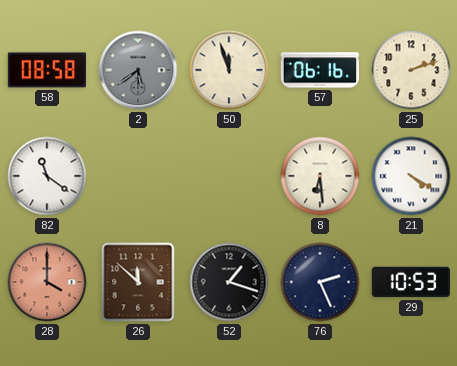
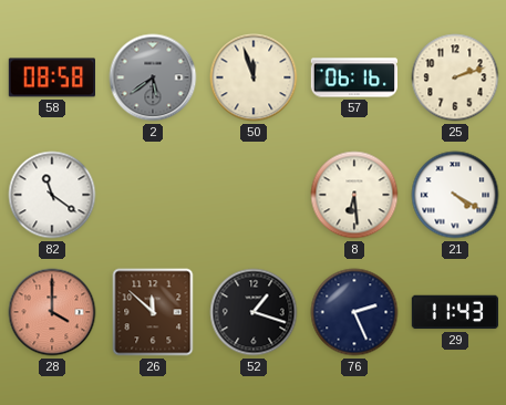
29: 10:53 -> 11:43 (454, 312)
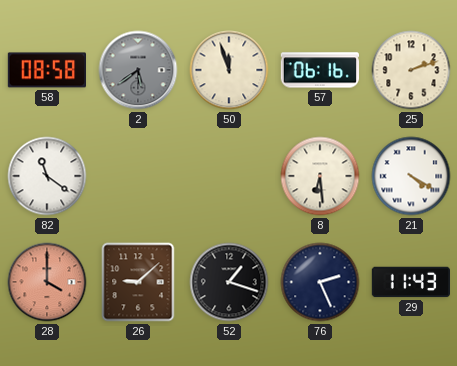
26: 11:52 -> 9:08 (138, 282)
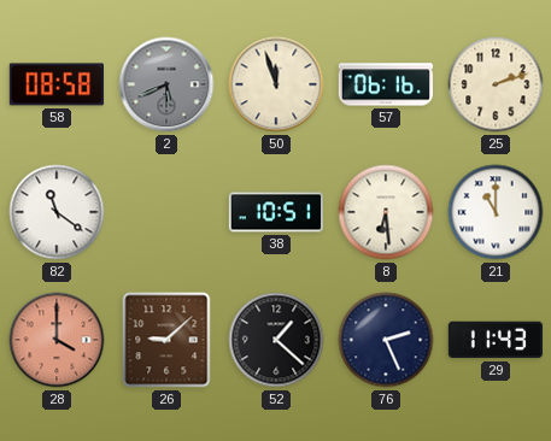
2: 5:39 -> 5:41 (166, 84)
38: none -> 10:51 (275, 212)
21: 4:20 -> 11:00 (496, 212)
52: 1:18 -> 1:22 (276, 340)
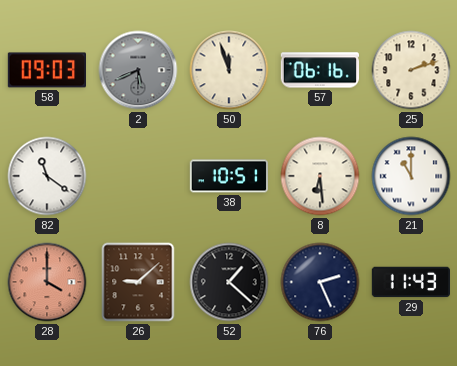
58: 08:58 -> 09:03 (46, 70)
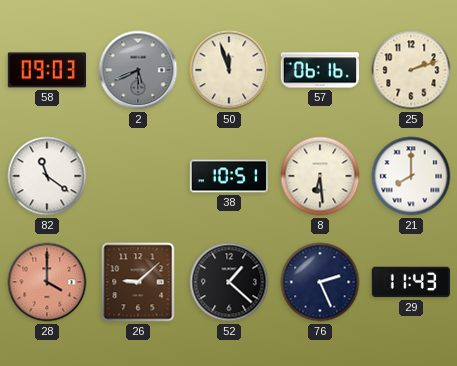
21: 11:00 -> 8:00 (411, 176)
